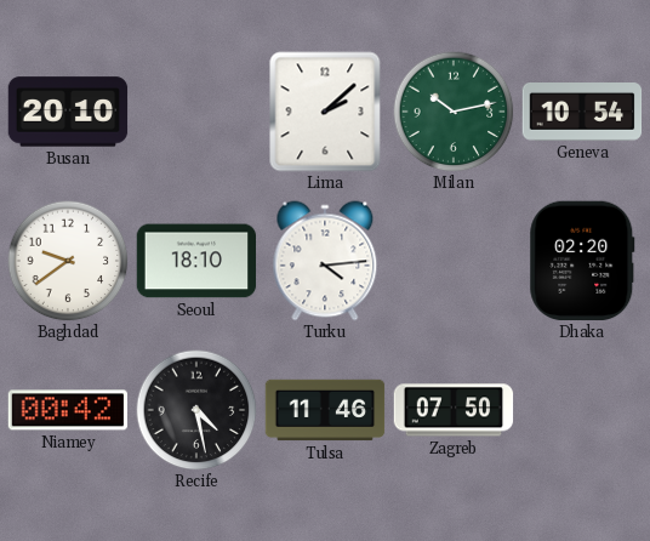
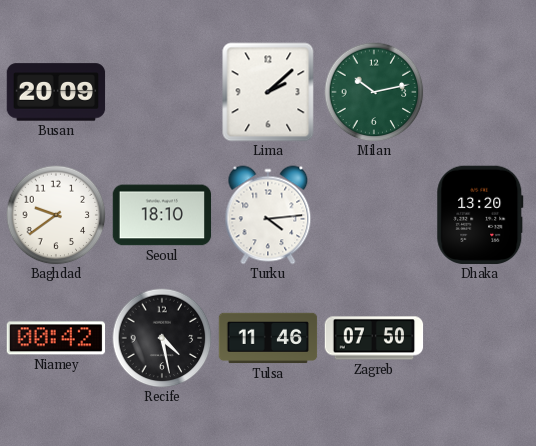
Busan: 20:10 -> 20:09 (56, 92)
Geneva: 10:54 -> none (582, 112)
Dhaka: 02:20 -> 13:20 (480, 215)
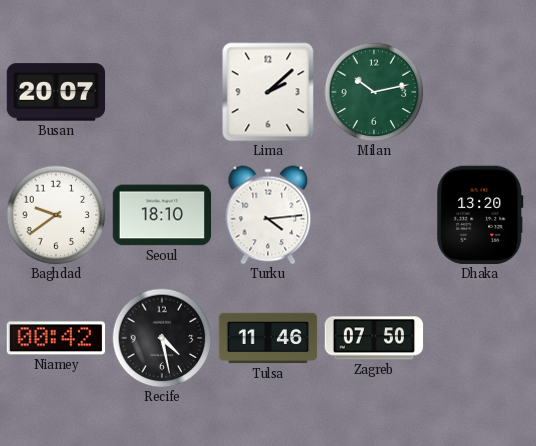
Busan: 20:09 -> 20:07 (56, 92)
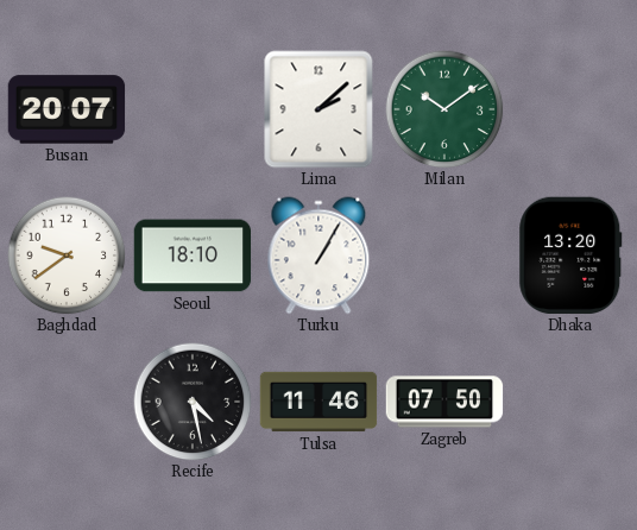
Milan: 10:13 -> 10:09 (444, 109)
Turku: 4:14 -> 1:05 (318, 255)
Niamey: 00:42 -> none (56, 338)
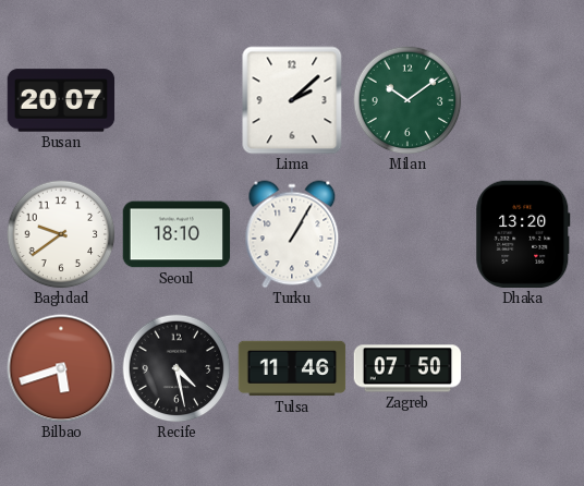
Bilbao: none -> 5:42 (61, 368)
